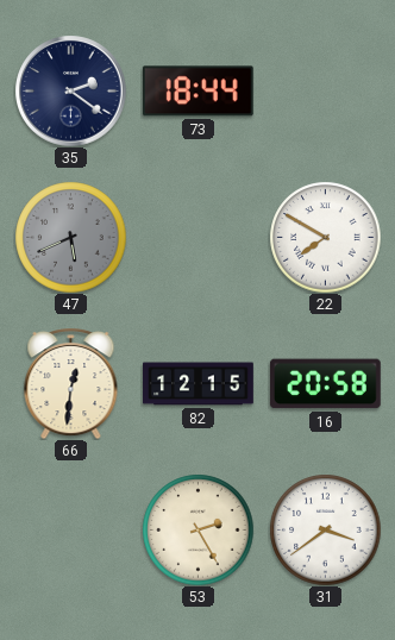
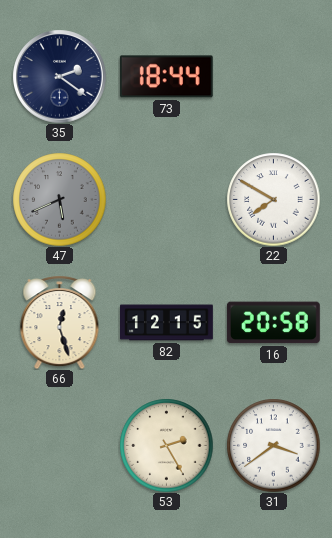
66: 12:31 -> 12:27 (60, 323)
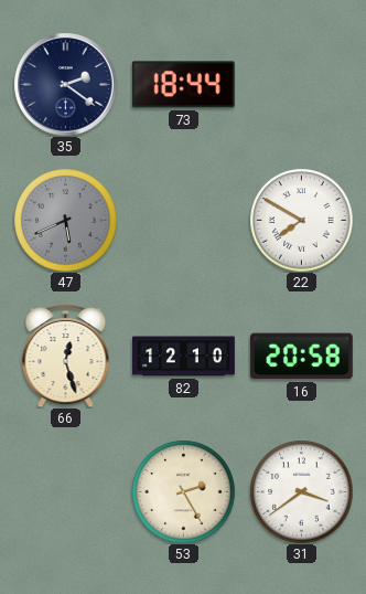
82: 12:15 -> 12:10 (184, 357)
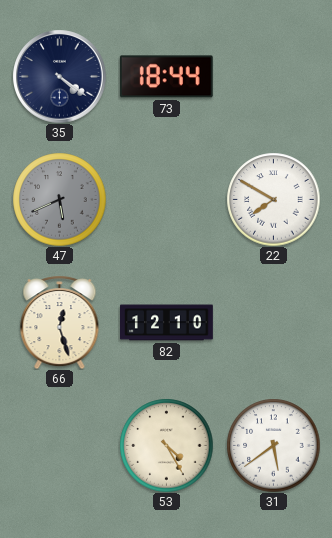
35: 2:21 -> 4:21 (59, 76)
16: 20:58 -> none (301, 357)
53: 2:25 -> 4:25 (166, 445)
31: 3:39 -> 5:39 (273, 445)
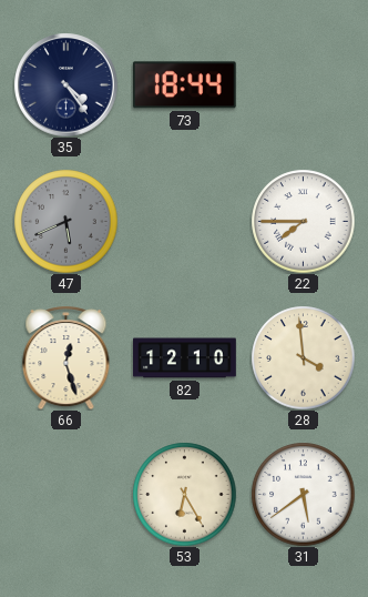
35: 4:21 -> 4:24 (65, 84)
22: 7:50 -> 7:45 (303, 221)
28: none -> 3:59 (303, 357)
53: 4:25 -> 6:25 (184, 494)
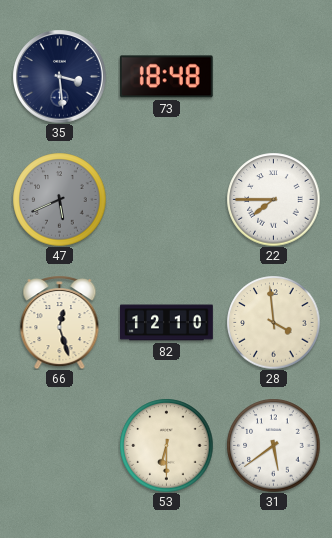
35: 4:24 -> 3:29 (59, 76)
73: 18:44 -> 18:48 (166, 77)
53: 6:25 -> 6:30 (166, 445)
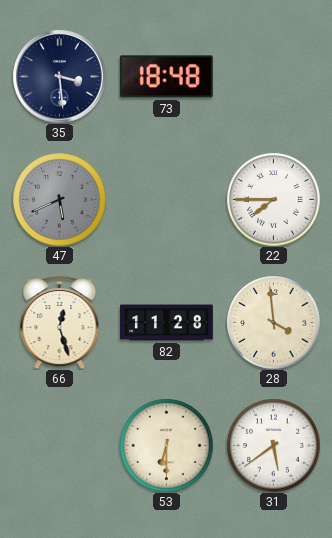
82: 12:10 -> 11:28 (167, 323)
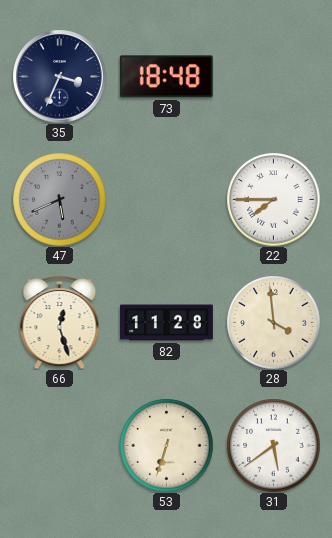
35: 3:29 -> 3:34 (59, 76)
53: 6:30 -> 6:33 (166, 445)
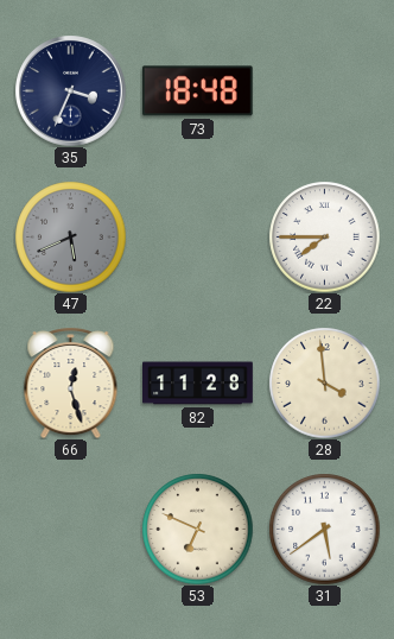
53: 6:33 -> 6:49 (197, 529)
